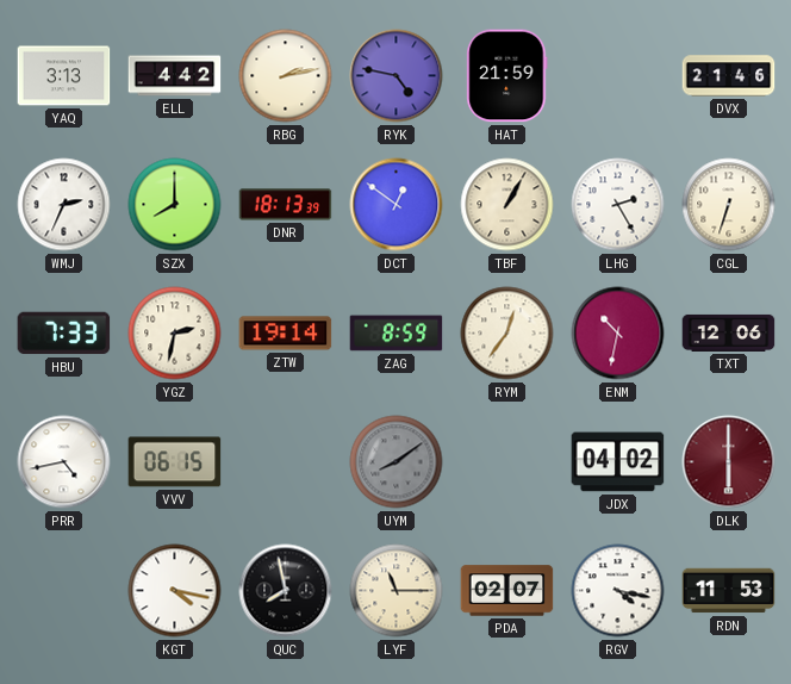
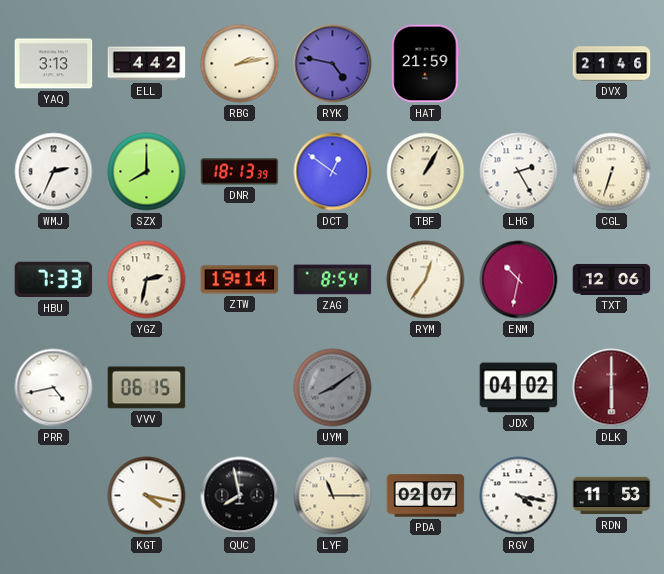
ZAG: 8:59 -> 8:54 (333, 280)
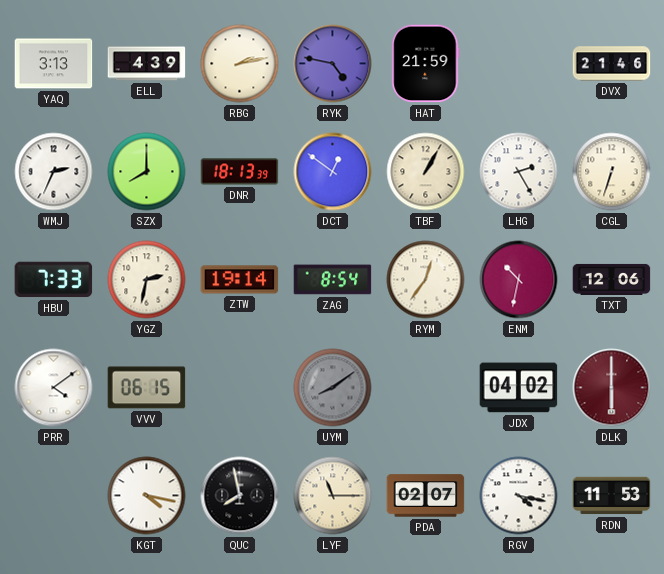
ELL: 4:42 -> 4:39 (147, 64)
PRR: 4:43 -> 4:09 (54, 388)
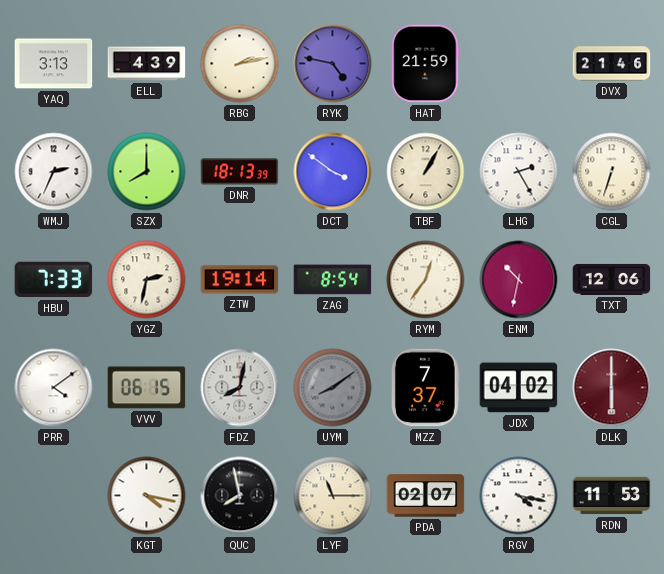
DCT: 12:51 -> 3:51 (333, 172)
FDZ: none -> 8:02 (240, 388)
MZZ: none -> 7:37 (426, 388)
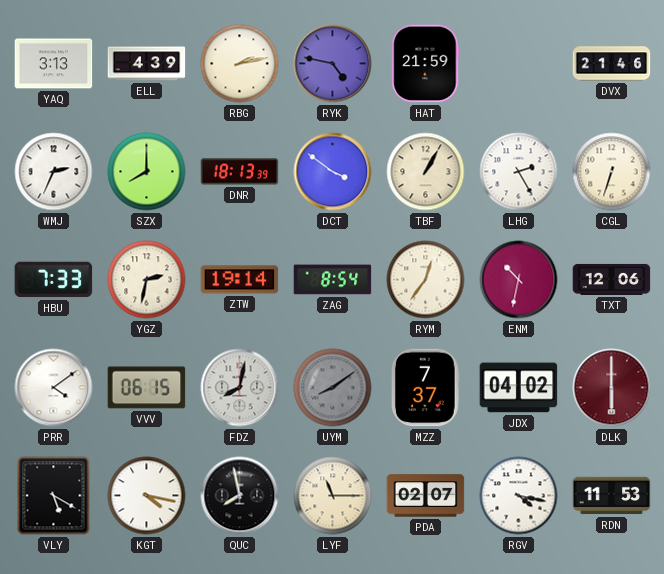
VLY: none -> 5:20 (54, 496)
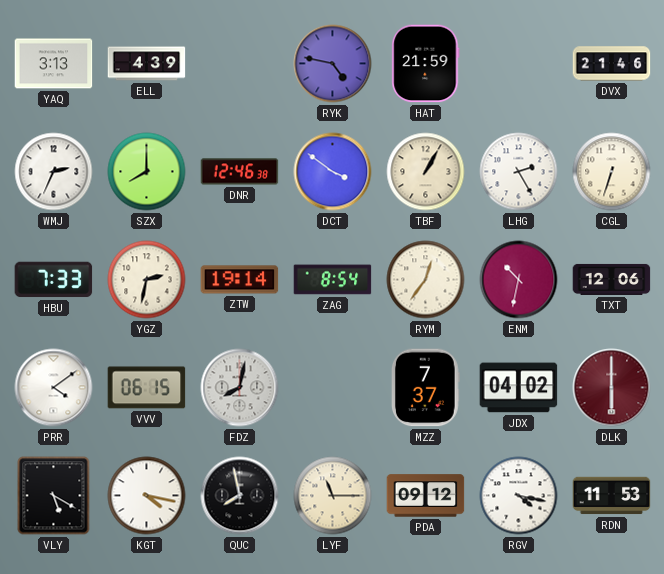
RBG: 2:13 -> none (240, 64)
DNR: 18:13 -> 12:46 (240, 172)
UYM: 8:09 -> none (333, 388)
PDA: 02:07 -> 09:12 (426, 496)
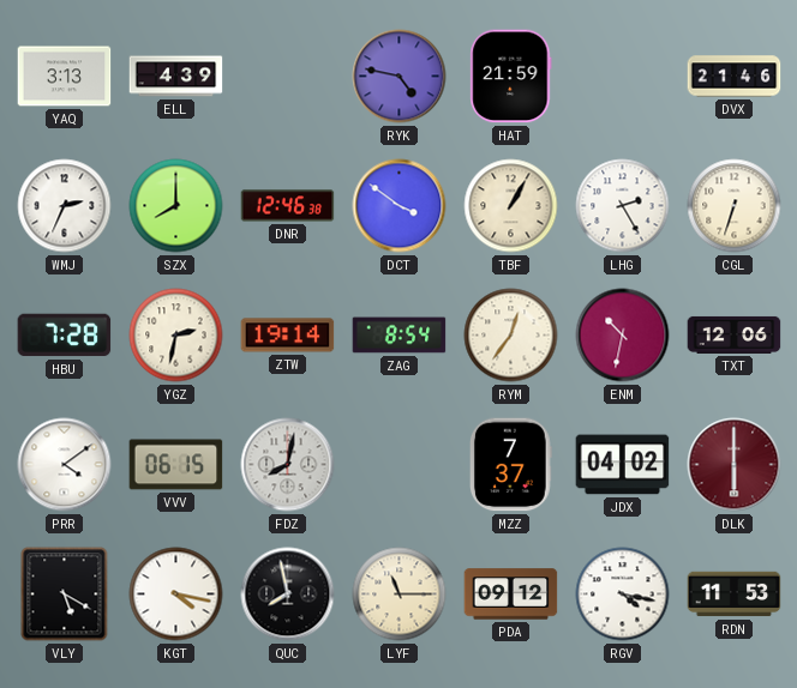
HBU: 7:33 -> 7:28 (65, 336)
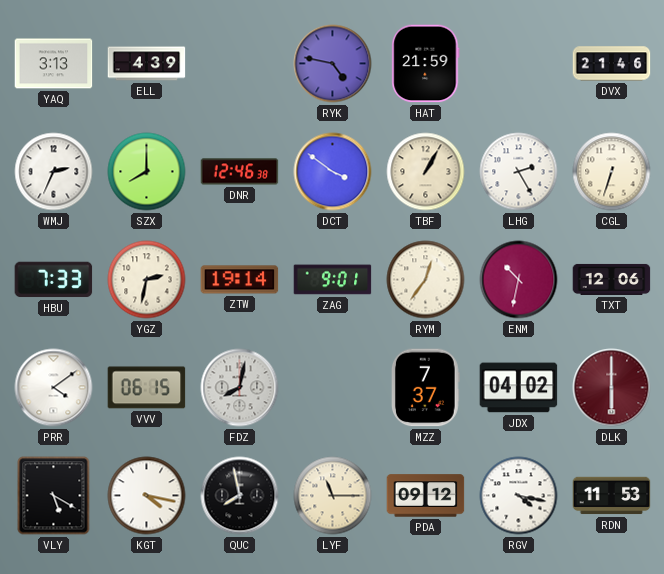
HBU: 7:28 -> 7:33 (54, 280)
ZAG: 8:54 -> 9:01 (333, 280)
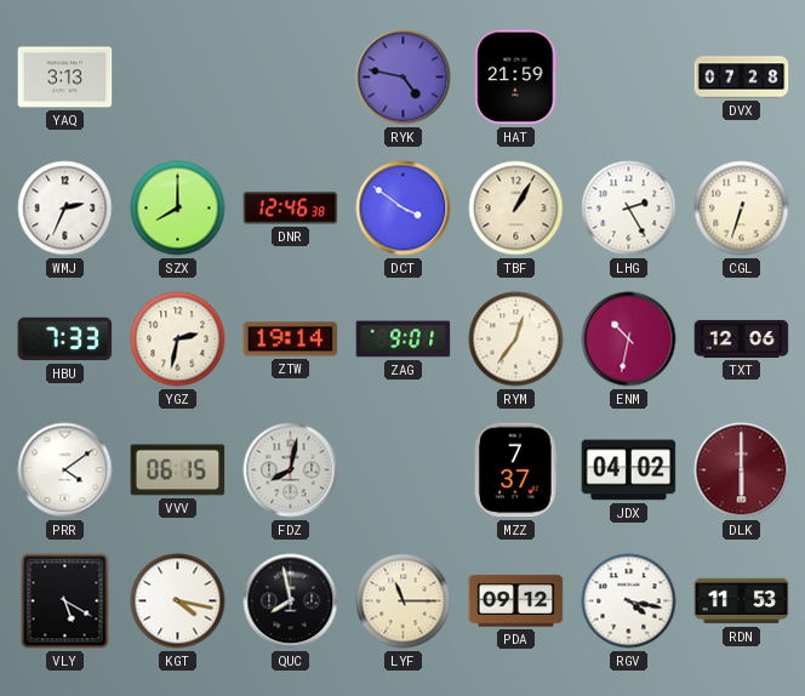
ELL: 4:39 -> none (147, 64)
DVX: 21:46 -> 07:28 (742, 78)
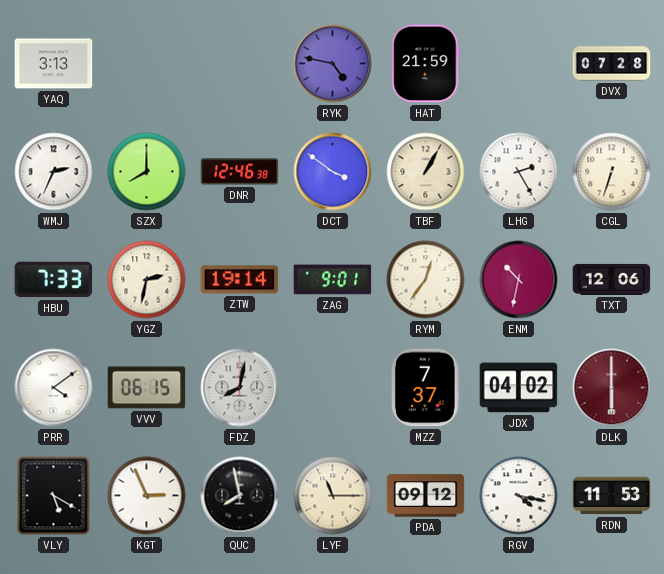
KGT: 4:17 -> 2:56 (147, 496)
